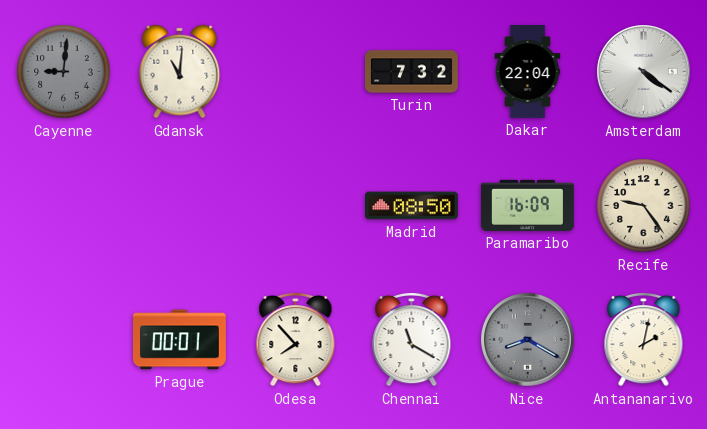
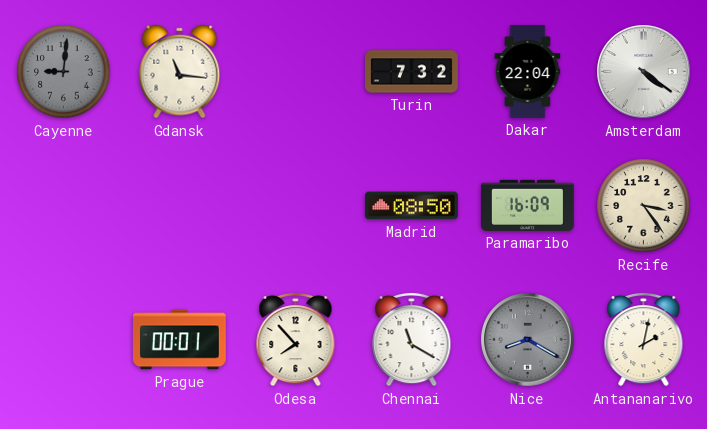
Gdansk: 11:01 -> 11:16 (180, 72)
Recife: 9:24 -> 3:24 (644, 206)
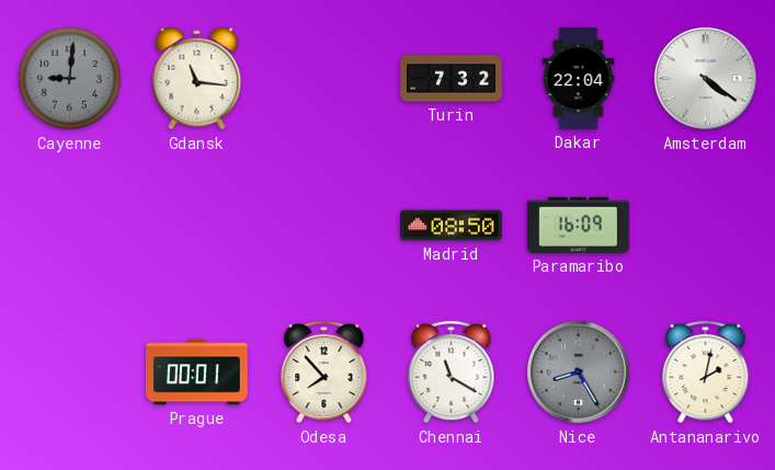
Recife: 3:24 -> none (644, 206)
Nice: 8:20 -> 8:25 (579, 372)
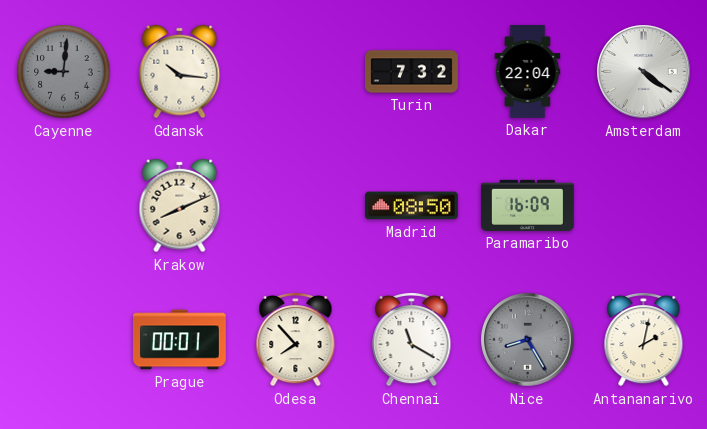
Gdansk: 11:16 -> 10:16 (180, 72)
Krakow: none -> 8:11 (180, 206)
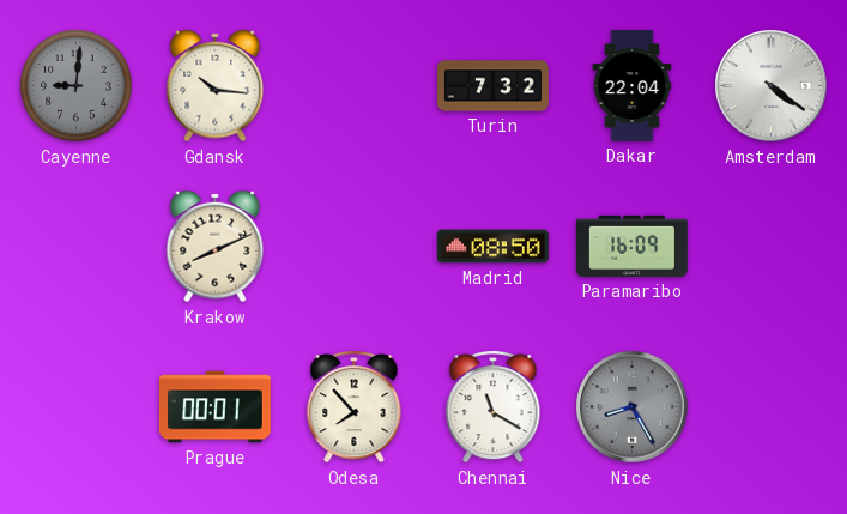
Antananarivo: 2:02 -> none (644, 339)
